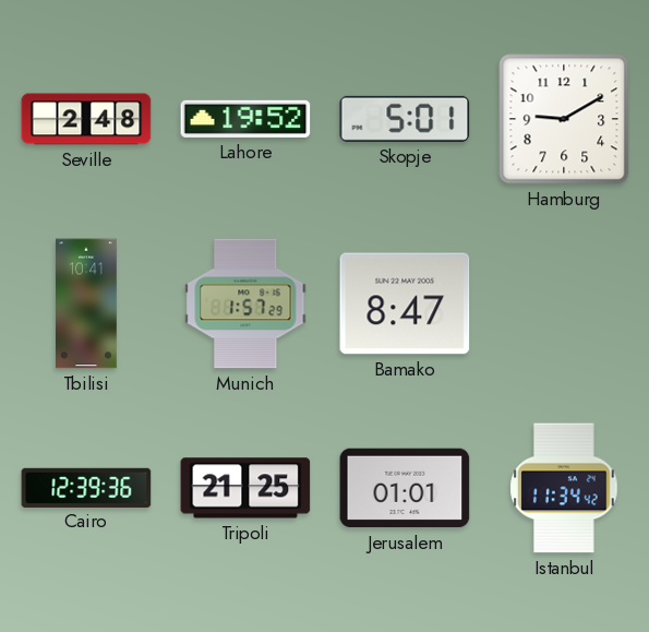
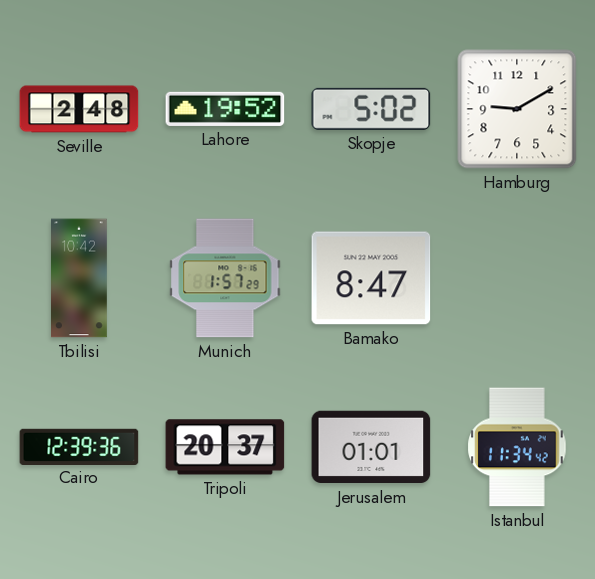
Skopje: 5:01 -> 5:02 (371, 109)
Tbilisi: 10:41 -> 10:42 (80, 278)
Tripoli: 21:25 -> 20:37 (225, 447)
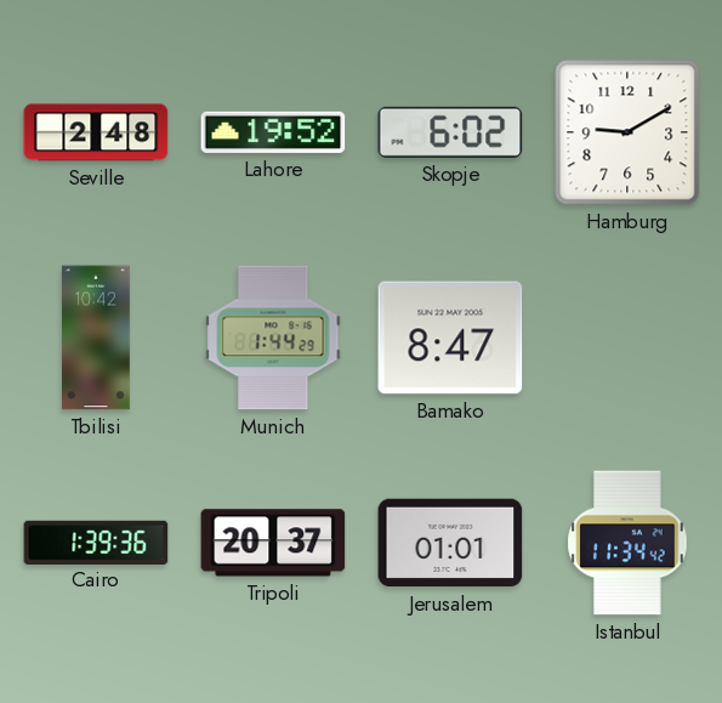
Skopje: 5:02 -> 6:02 (450, 132)
Munich: 1:57 -> 1:44 (273, 338)
Cairo: 12:39 -> 1:39 (96, 542)
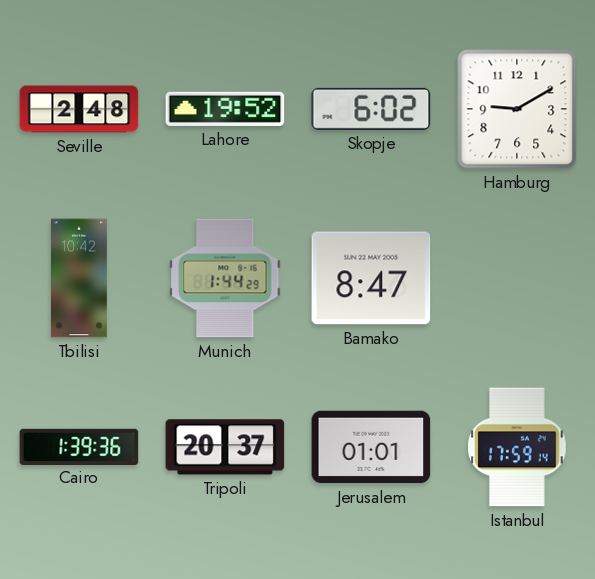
Istanbul: 11:34 -> 17:59 (517, 447)
